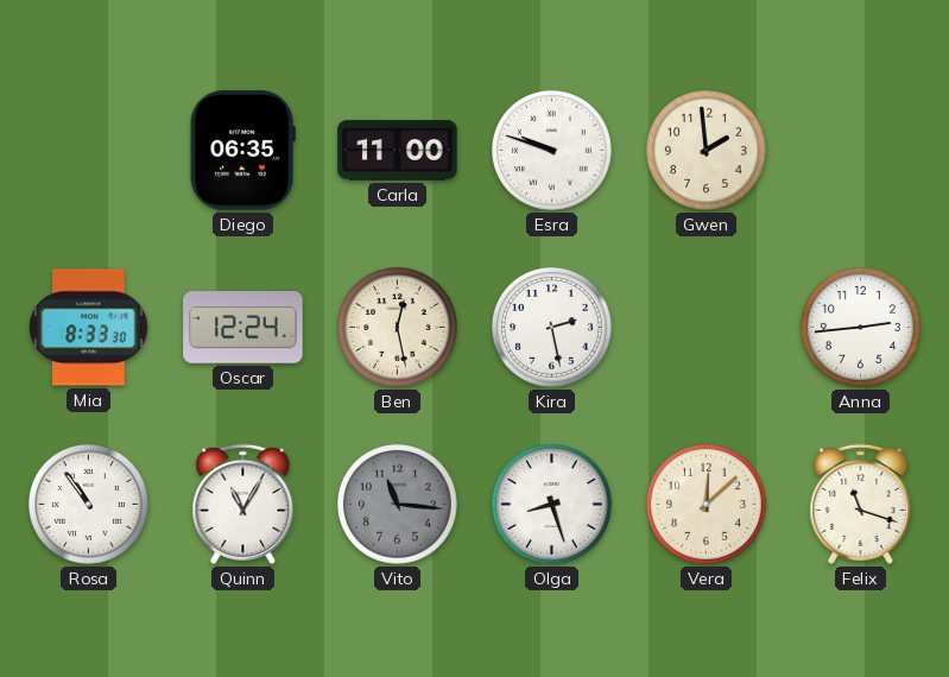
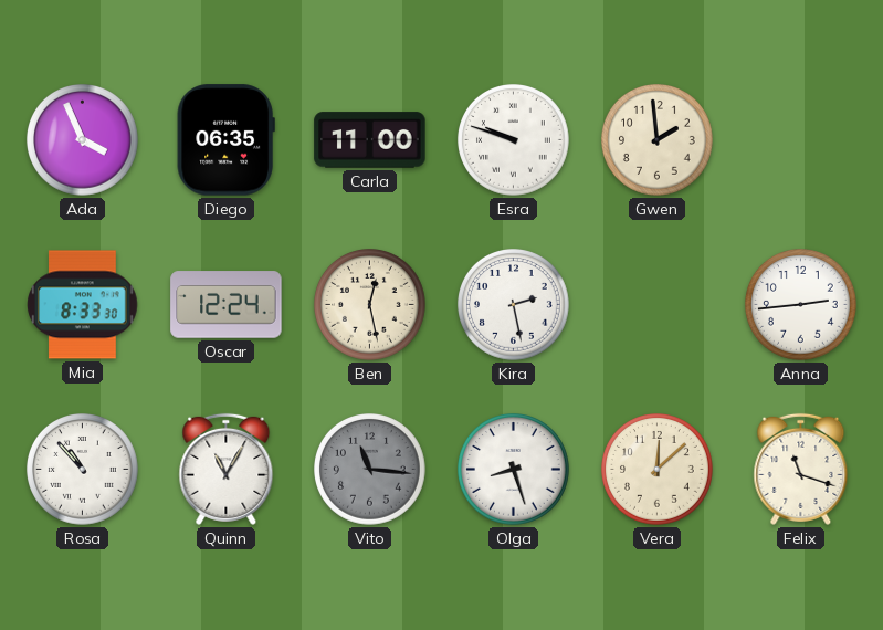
Ada: none -> 3:56 (83, 140)
Rosa: 10:54 -> 10:53 (83, 470)
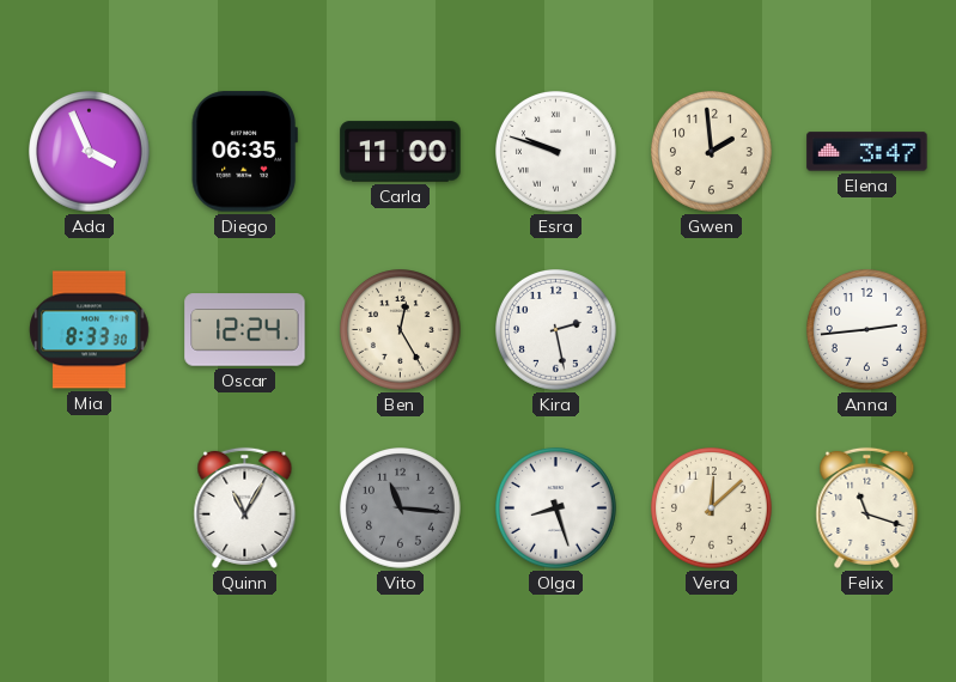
Elena: none -> 3:47 (867, 152)
Ben: 12:28 -> 12:25 (401, 330)
Rosa: 10:53 -> none (83, 470)
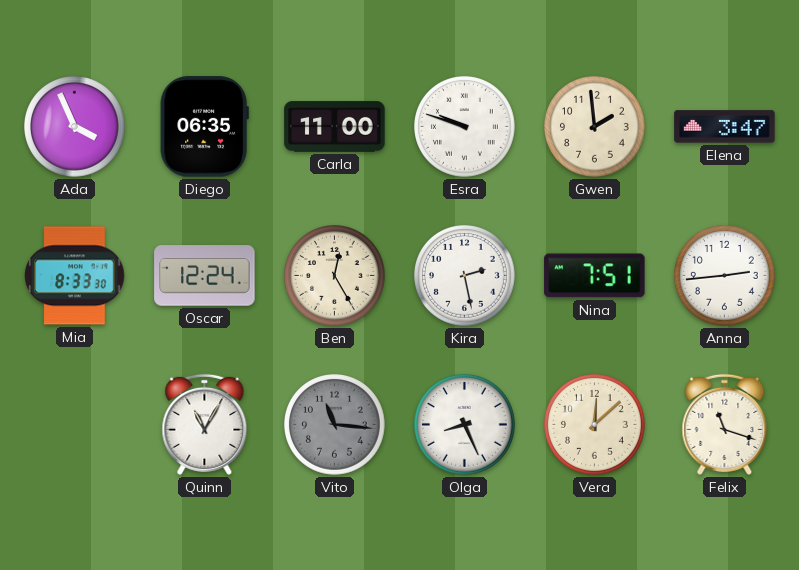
Nina: none -> 7:51 (595, 276)
Olga: 8:27 -> 8:26 (465, 425)
